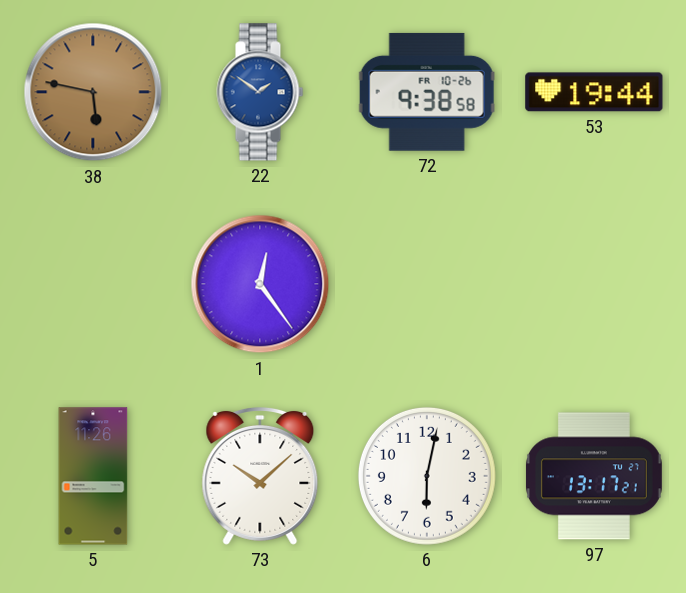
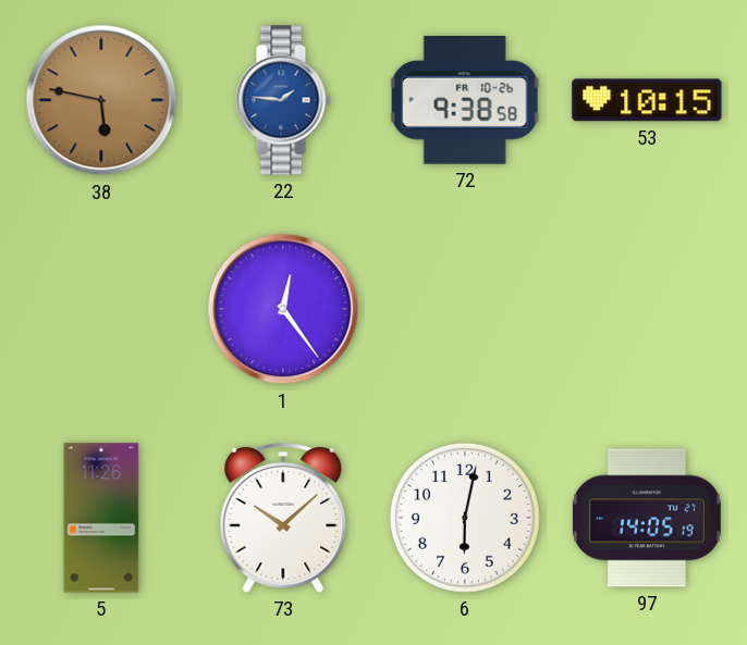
22: 1:51 -> 1:46 (283, 100)
53: 19:44 -> 10:15 (647, 100)
97: 13:17 -> 14:05 (647, 518)
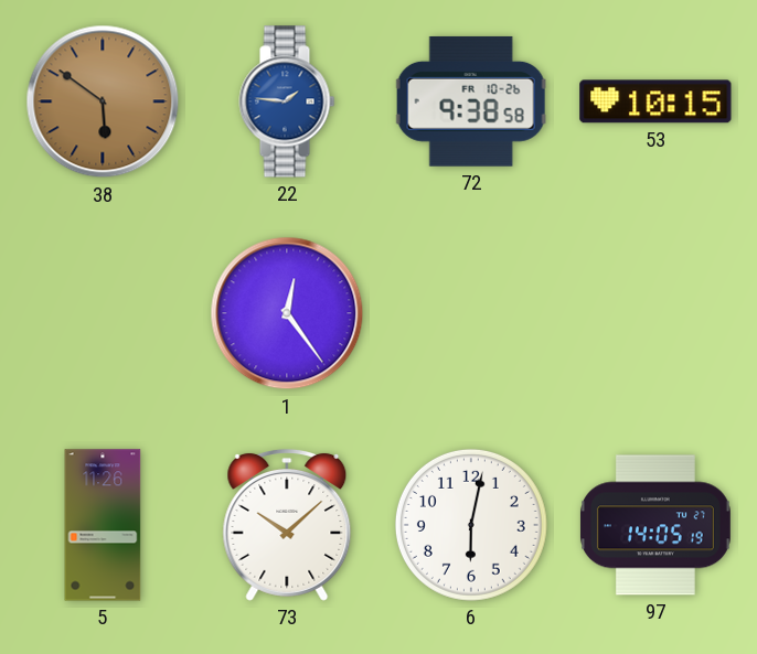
38: 5:47 -> 5:51 (103, 101)
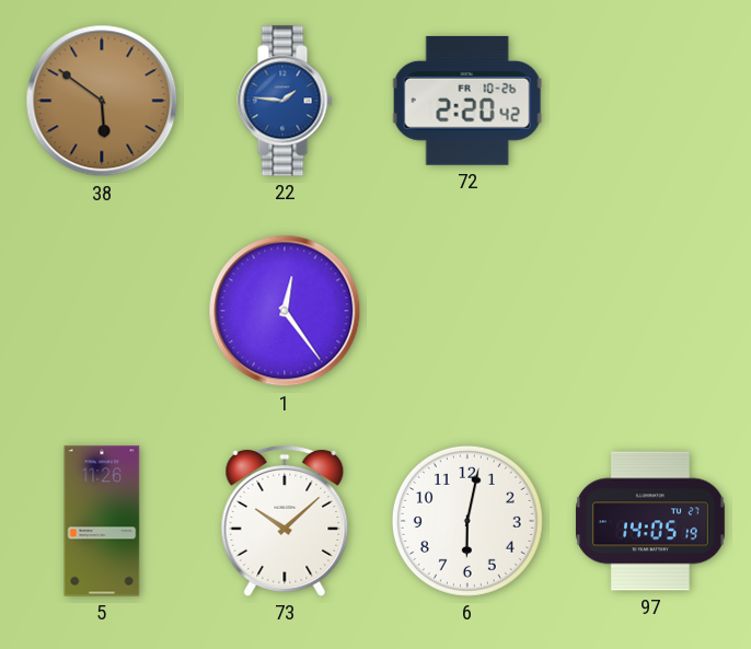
72: 9:38 -> 2:20 (467, 101)
53: 10:15 -> none (655, 101)
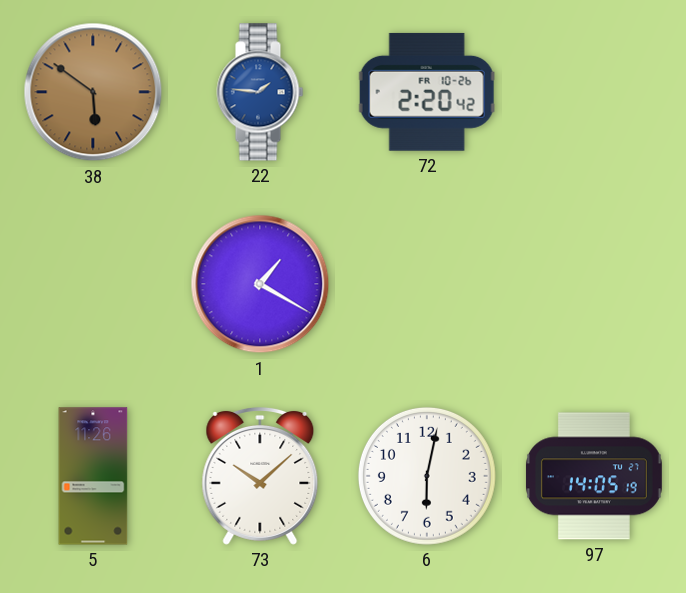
1: 12:24 -> 1:20 (260, 284)
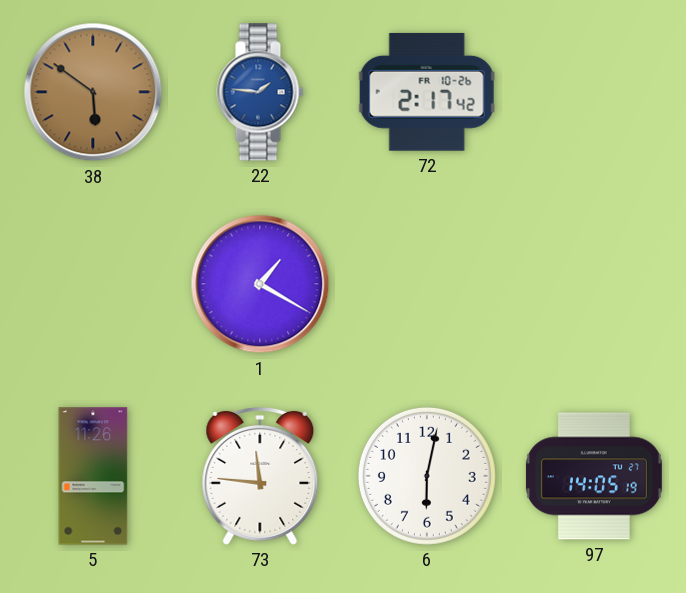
72: 2:20 -> 2:17 (427, 92)
73: 10:08 -> 11:46 (260, 476)
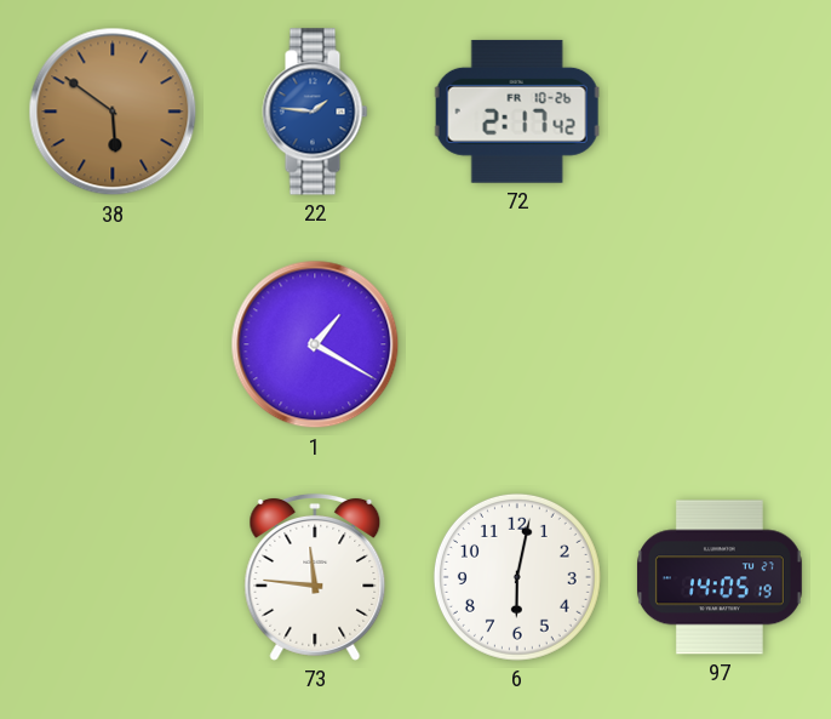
5: 11:26 -> none (93, 476)
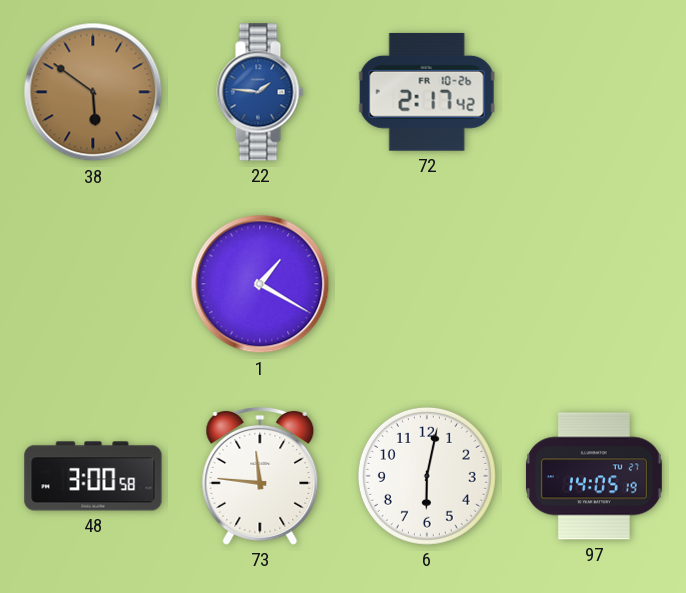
48: none -> 3:00 (93, 476)
